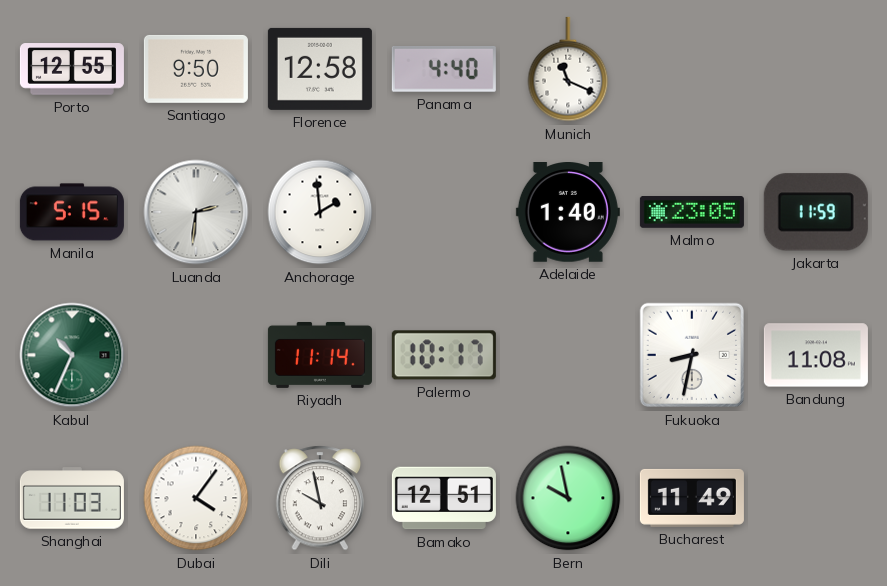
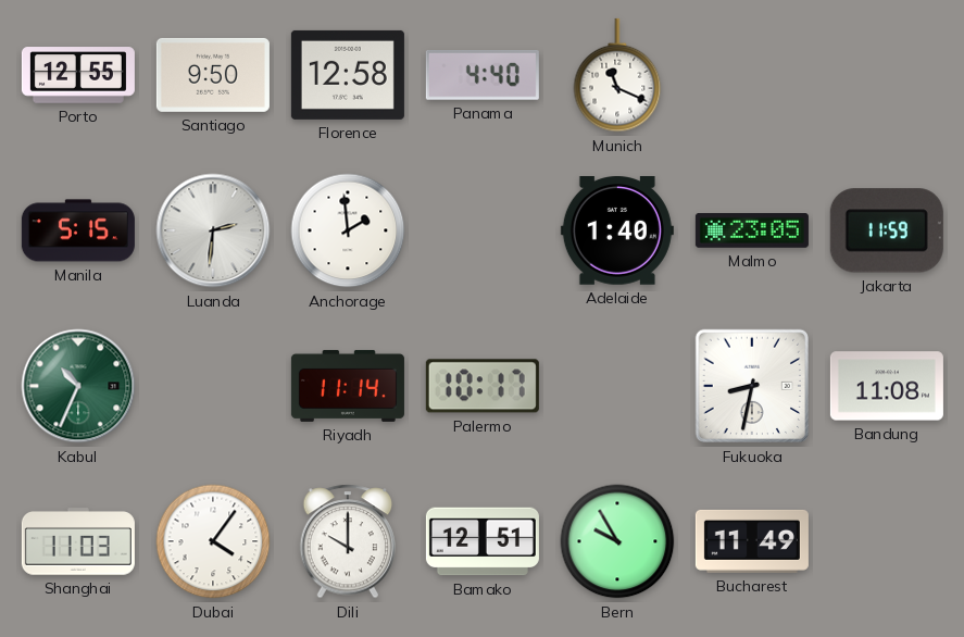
Dili: 9:58 -> 10:00 (348, 541)
Bern: 9:58 -> 9:55 (617, 541)
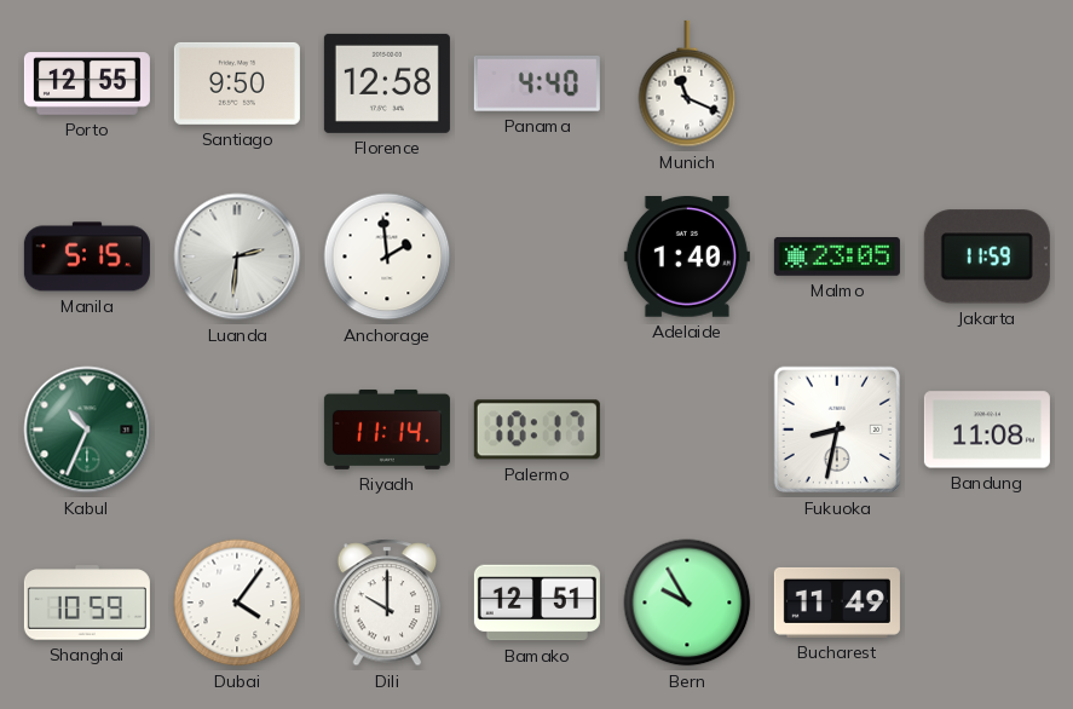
Shanghai: 11:03 -> 10:59 (87, 603)
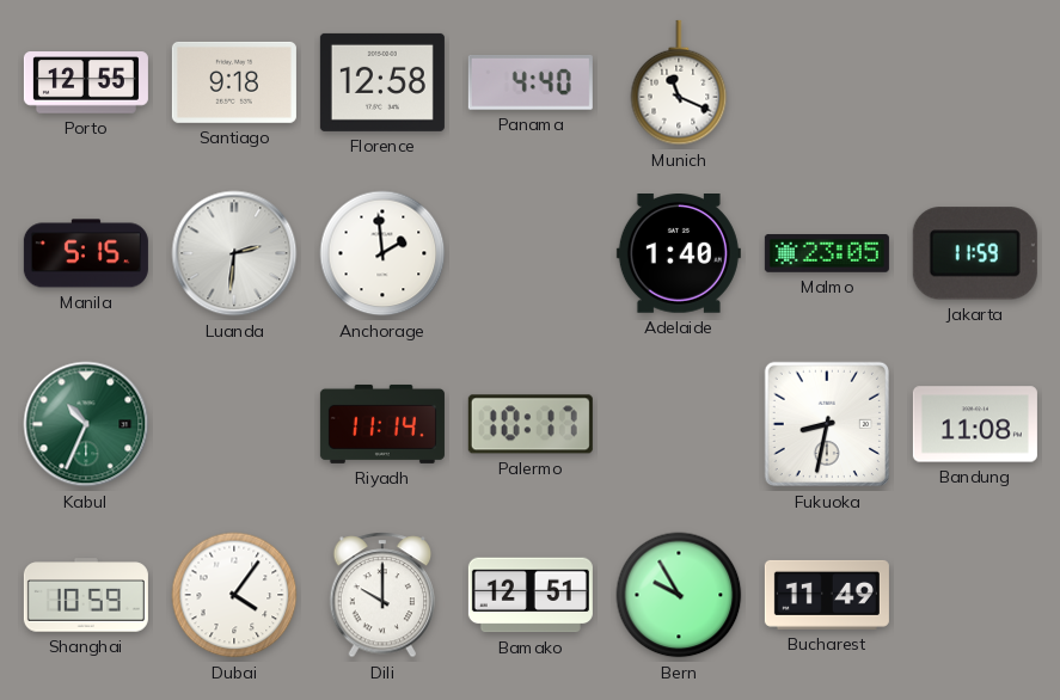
Santiago: 9:50 -> 9:18 (234, 82)
